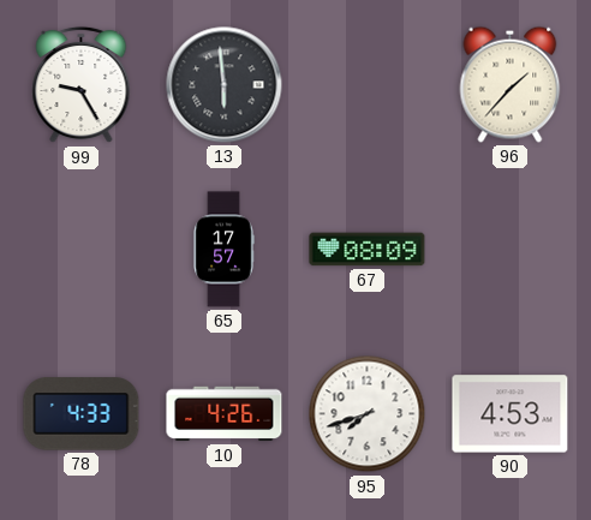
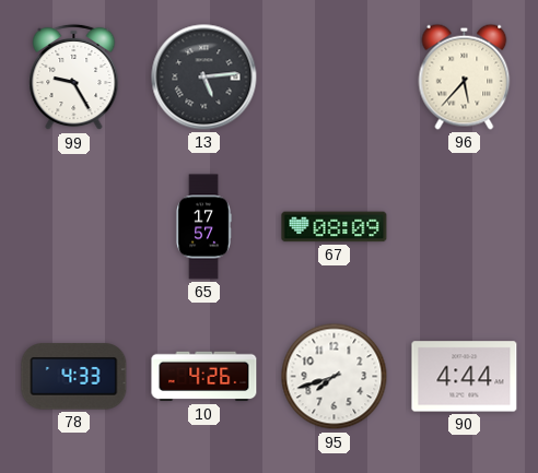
13: 5:59 -> 5:14 (204, 78)
96: 1:37 -> 5:37 (465, 76)
90: 4:53 -> 4:44 (465, 377)
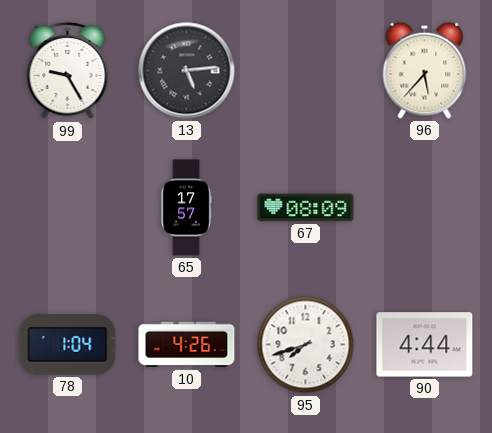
78: 4:33 -> 1:04 (68, 345)
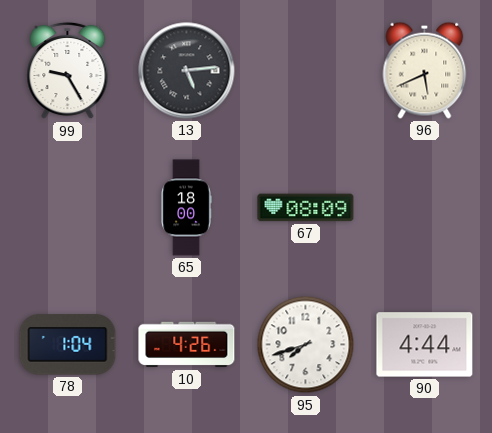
96: 5:37 -> 5:41 (425, 70)
65: 17:57 -> 18:00 (186, 208)
